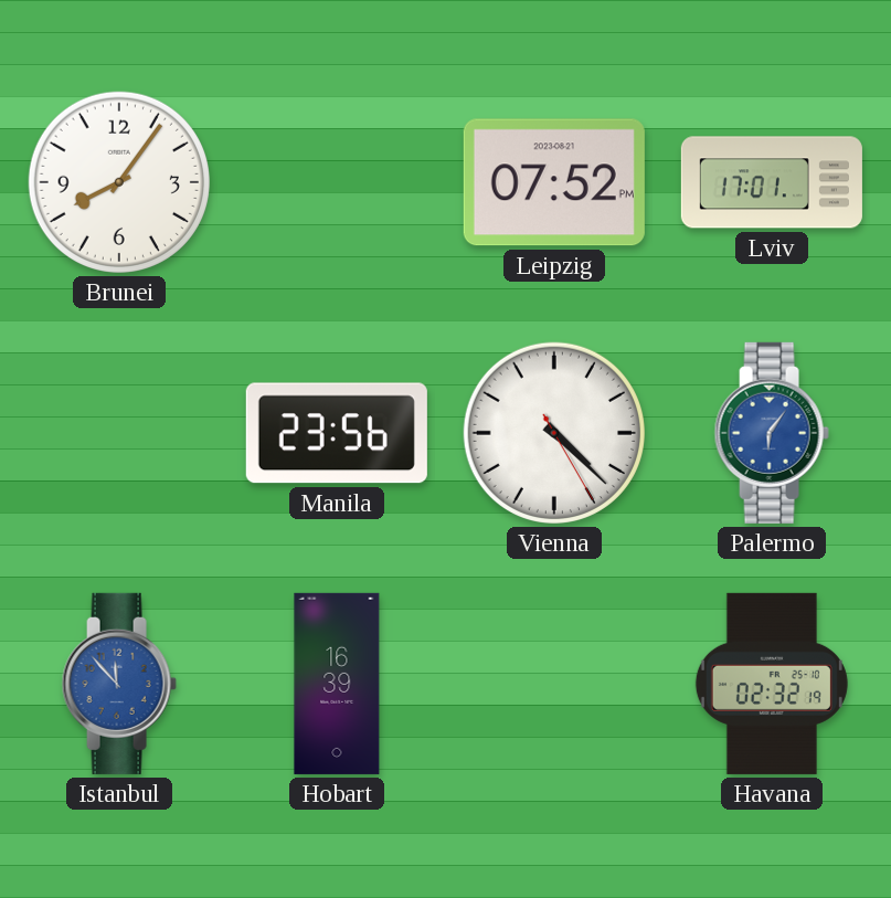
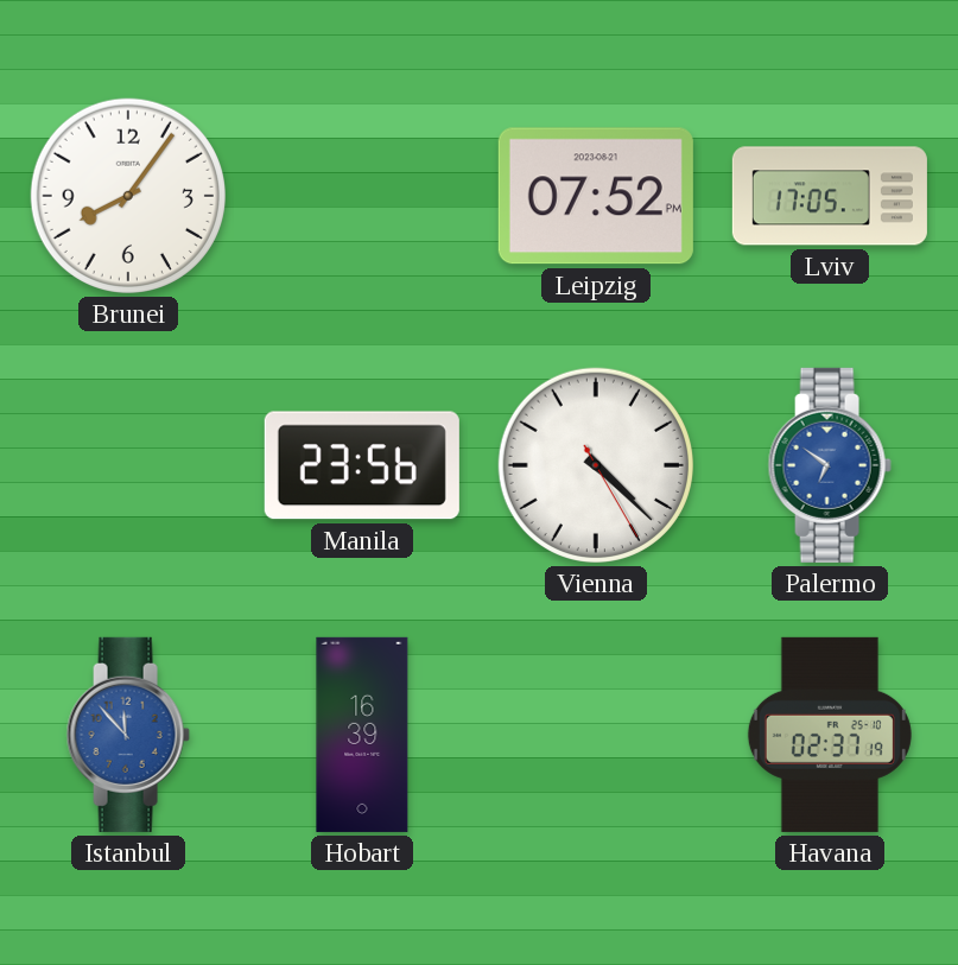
Lviv: 17:01 -> 17:05 (830, 196)
Palermo: 6:06 -> 6:51 (830, 465)
Havana: 02:32 -> 02:37 (830, 735)
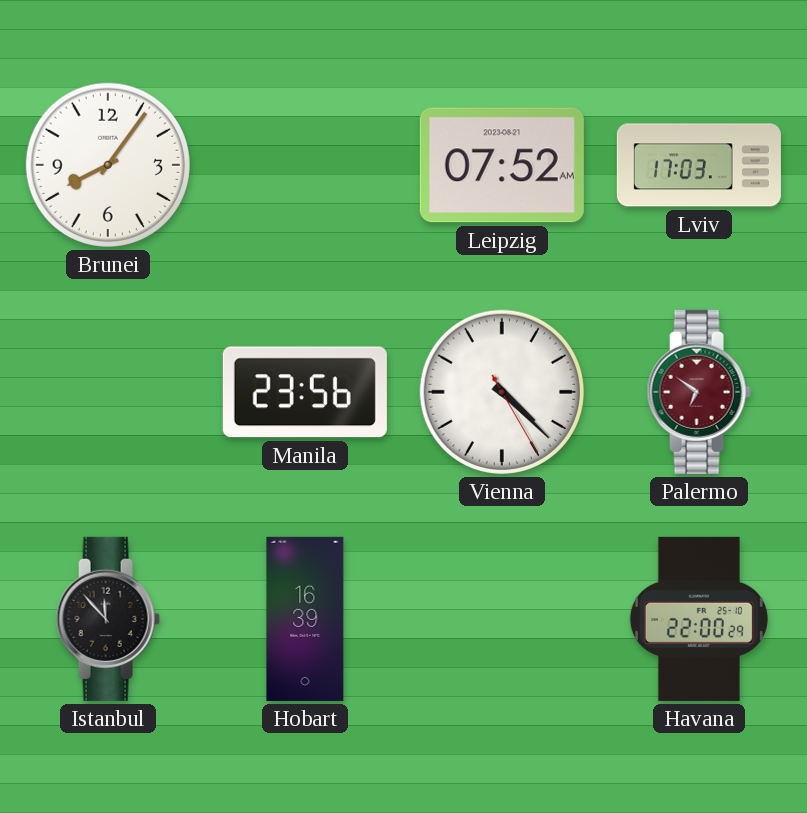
Leipzig: 07:52 PM -> 07:52 AM (502, 165)
Lviv: 17:05 -> 17:03 (699, 165)
Palermo dial: blue -> burgundy (699, 392)
Istanbul dial: blue -> black (108, 619)
Havana: 02:37 -> 22:00 (699, 619)
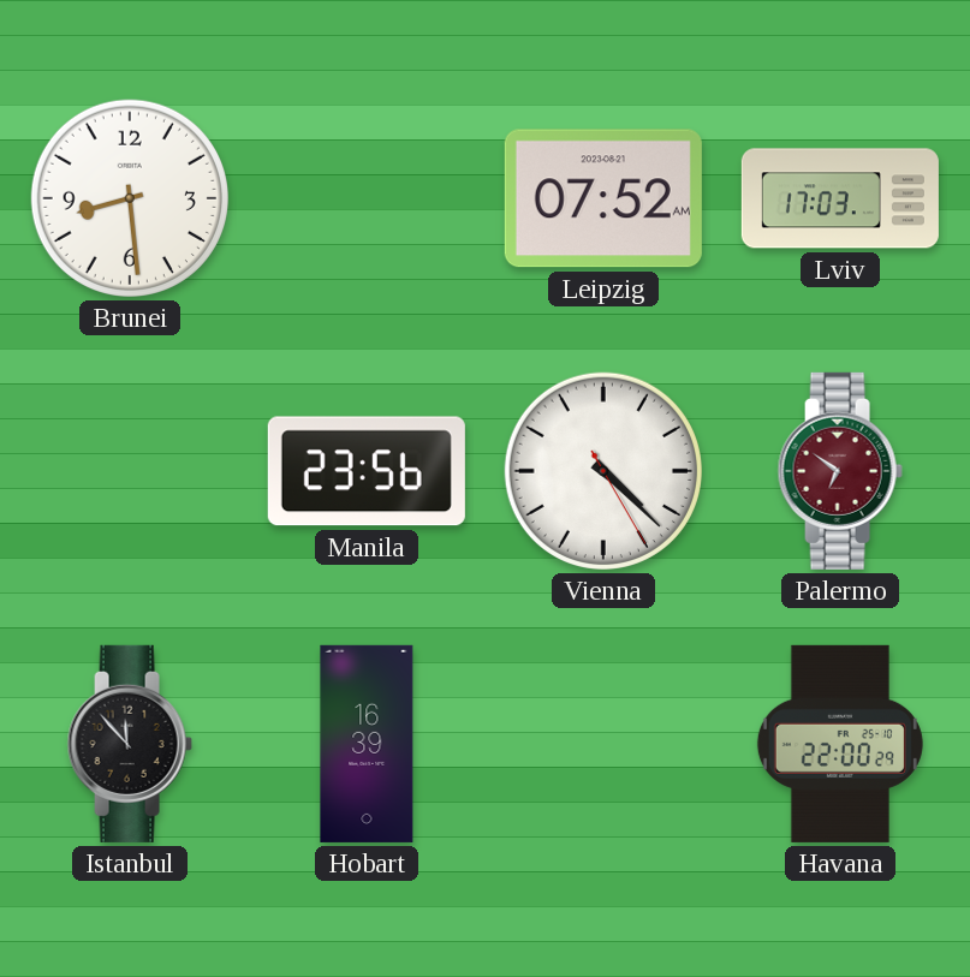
Brunei: 8:06 -> 8:29 (130, 198)
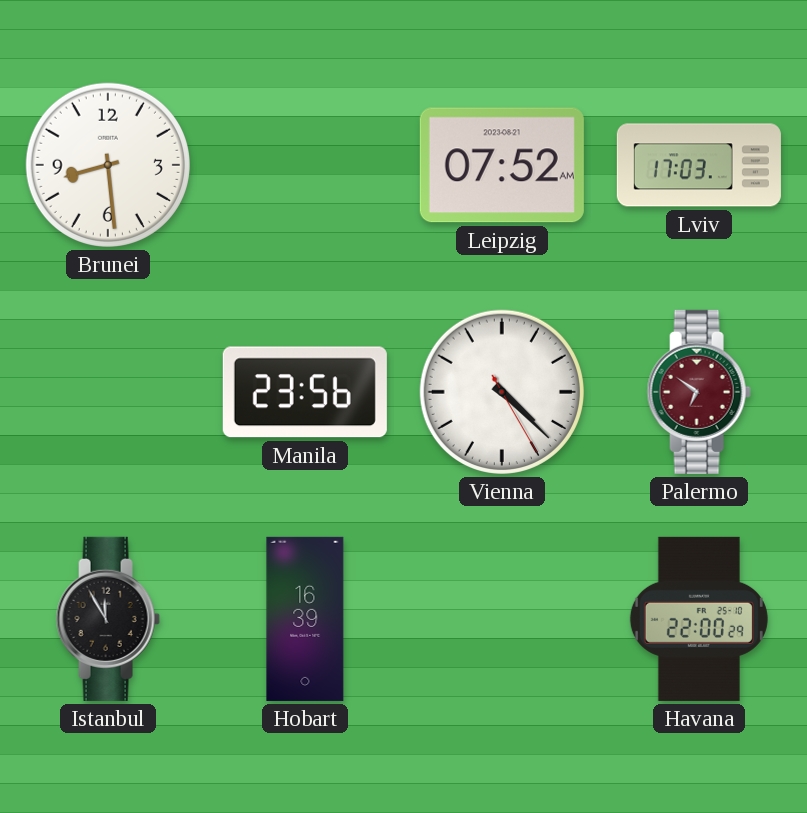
Istanbul: 11:53 -> 11:55 (108, 619)
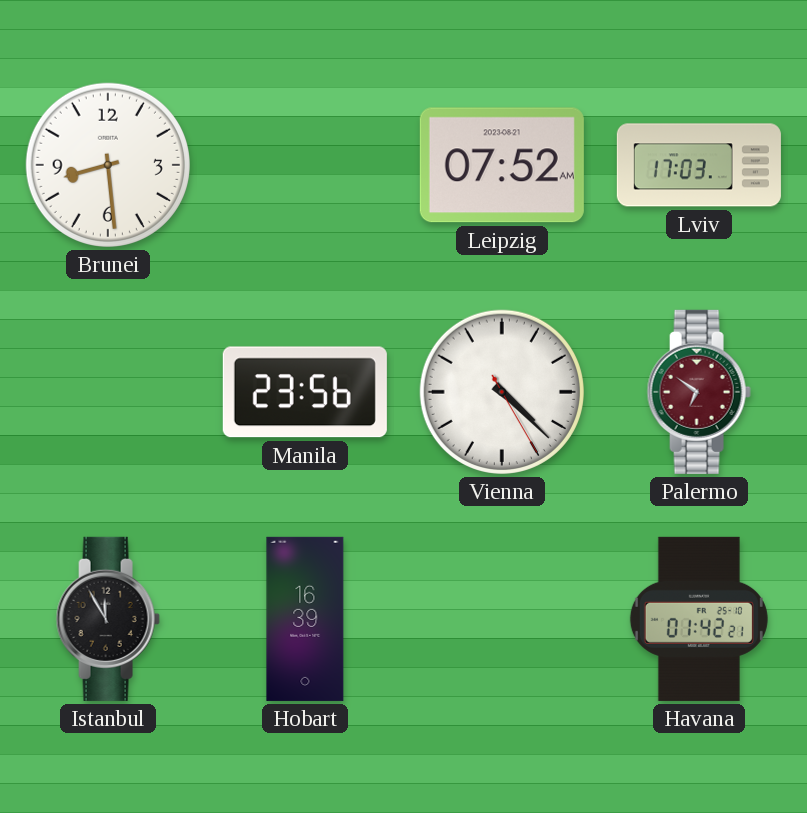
Havana: 22:00 -> 01:42 (699, 619)
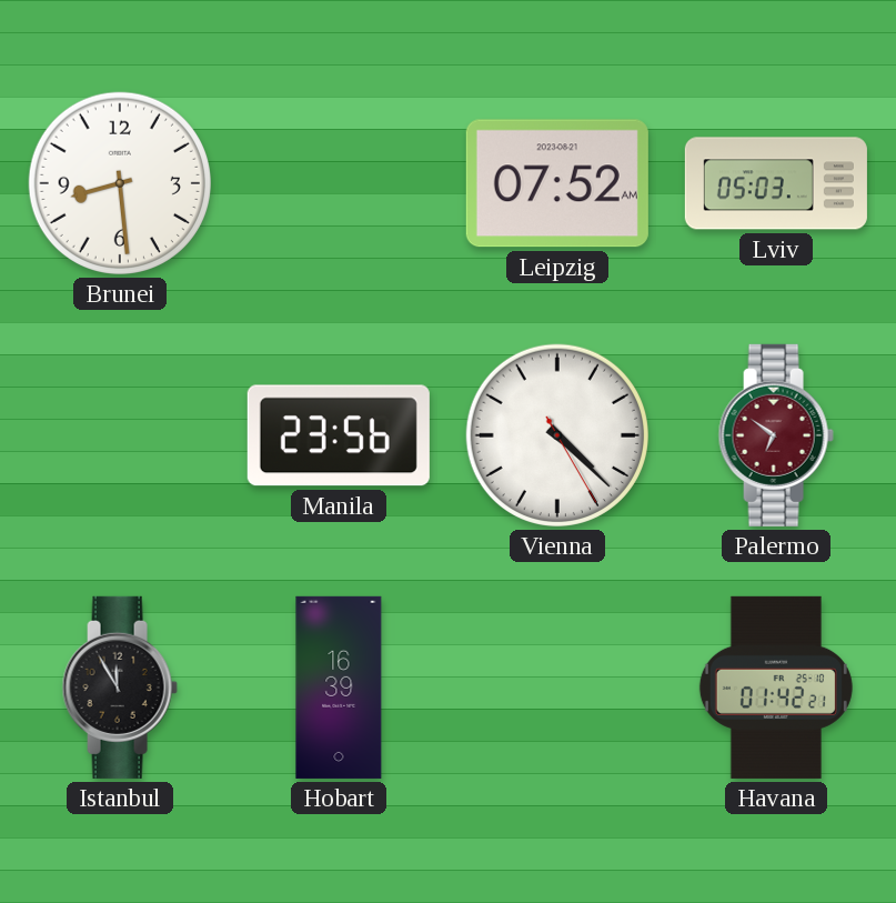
Lviv: 17:03 -> 05:03 (776, 183)
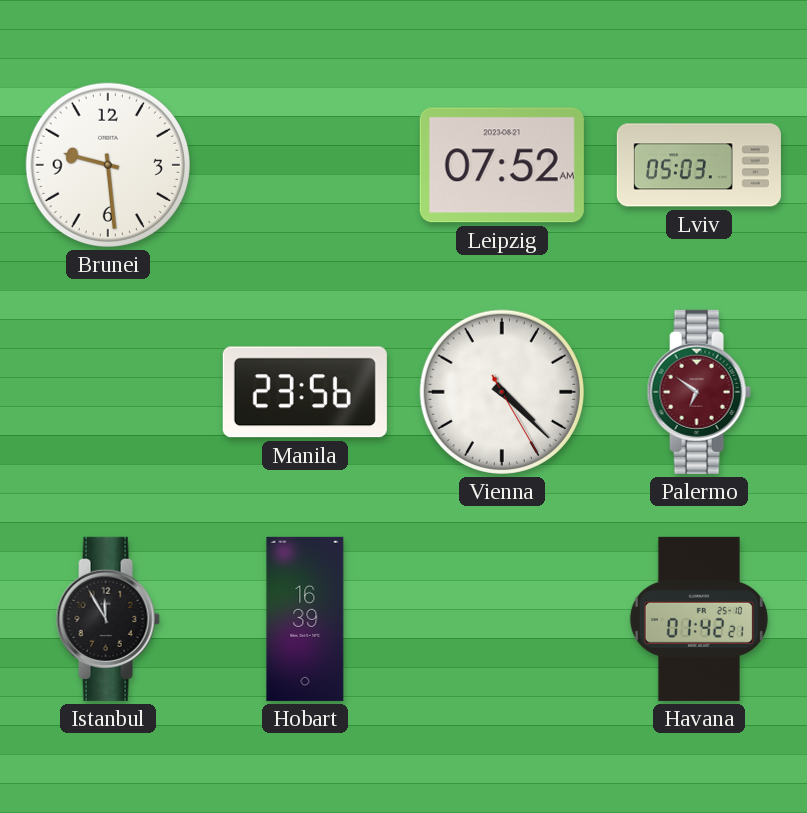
Brunei: 8:29 -> 9:29 (108, 165)
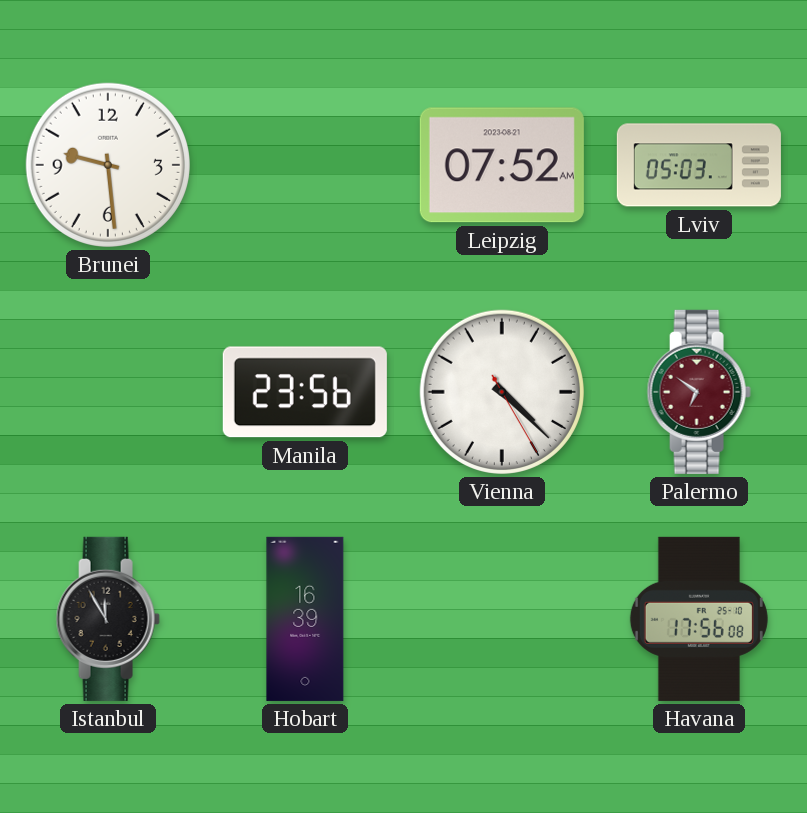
Havana: 01:42 -> 17:56 (699, 619)
